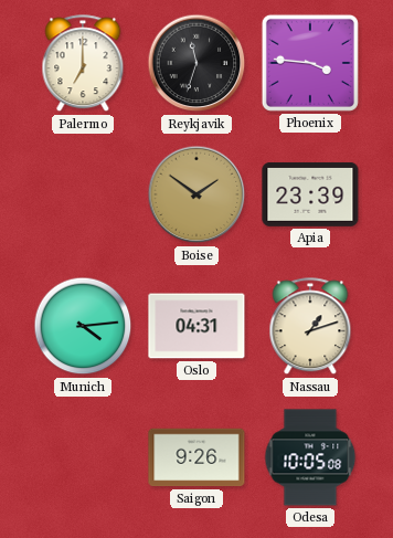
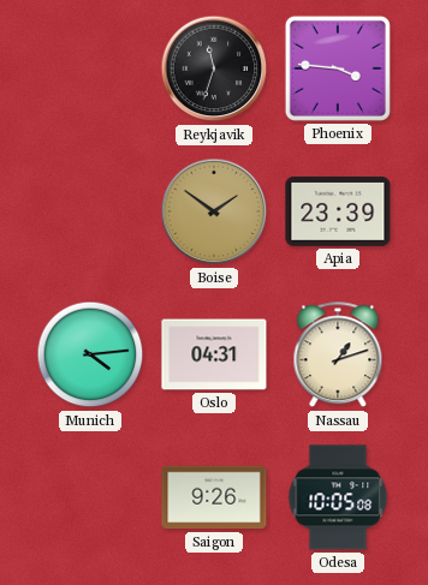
Palermo: 7:00 -> none (83, 64)
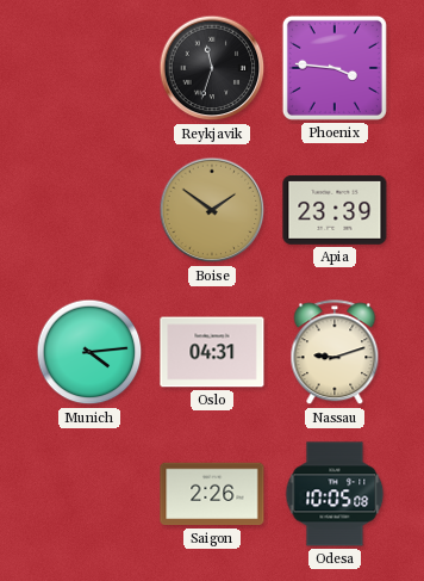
Nassau: 1:12 -> 9:12 (335, 353)
Saigon: 9:26 -> 2:26 (212, 494)
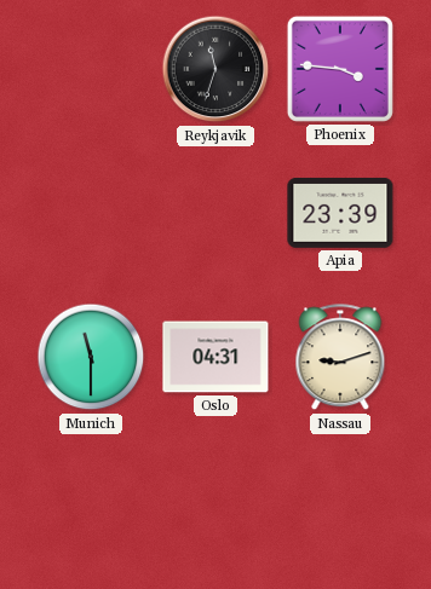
Boise: 1:51 -> none (212, 210)
Munich: 4:14 -> 11:30 (91, 357)
Saigon: 2:26 -> none (212, 494)
Odesa: 10:05 -> none (335, 494)
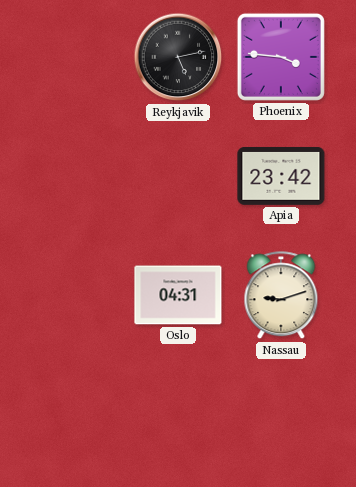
Reykjavik: 11:33 -> 5:13 (178, 57)
Apia: 23:39 -> 23:42 (281, 176)
Munich: 11:30 -> none (91, 357)
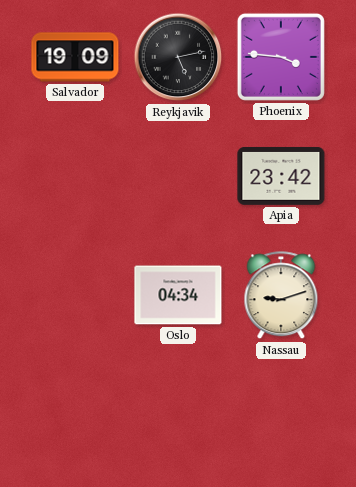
Salvador: none -> 19:09 (75, 57)
Oslo: 04:31 -> 04:34 (178, 295)
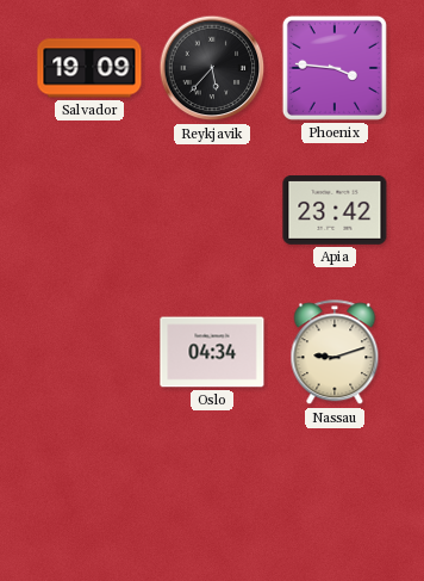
Reykjavik: 5:13 -> 5:37 (212, 68)
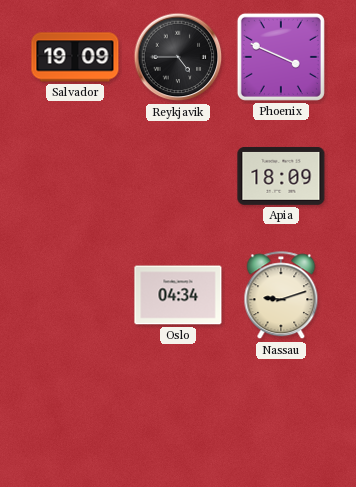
Reykjavik: 5:37 -> 4:45 (178, 57)
Phoenix: 3:46 -> 3:49 (281, 57)
Apia: 23:42 -> 18:09 (281, 176)
